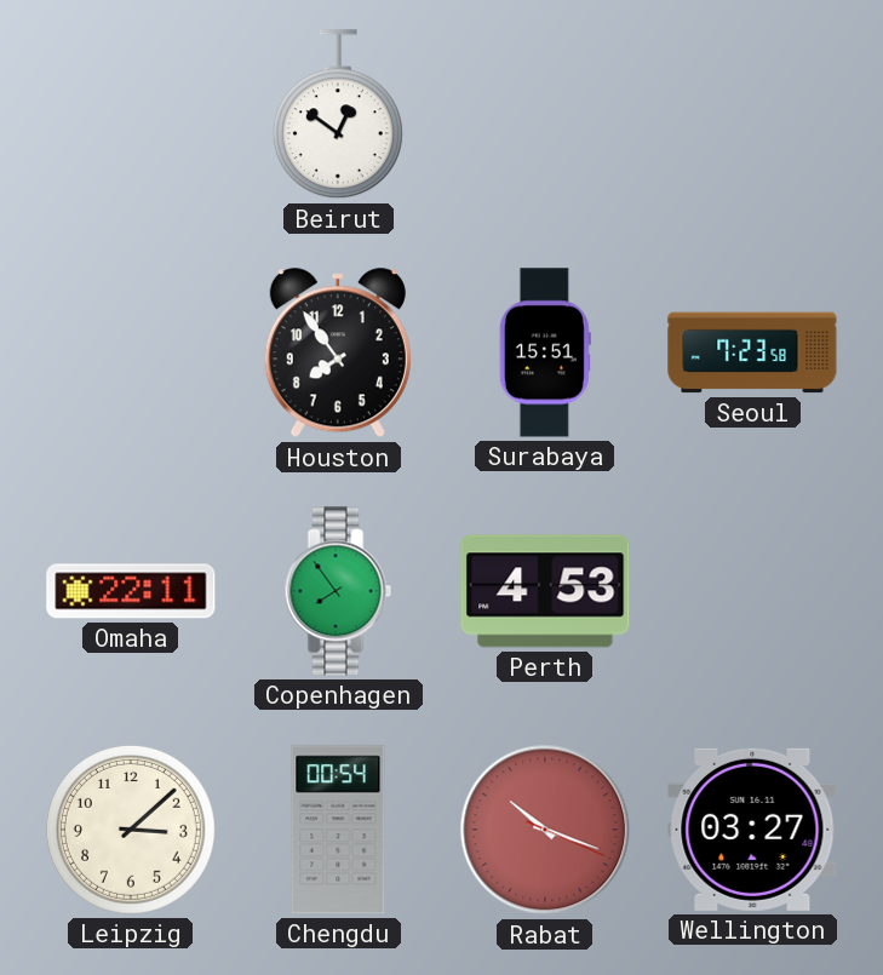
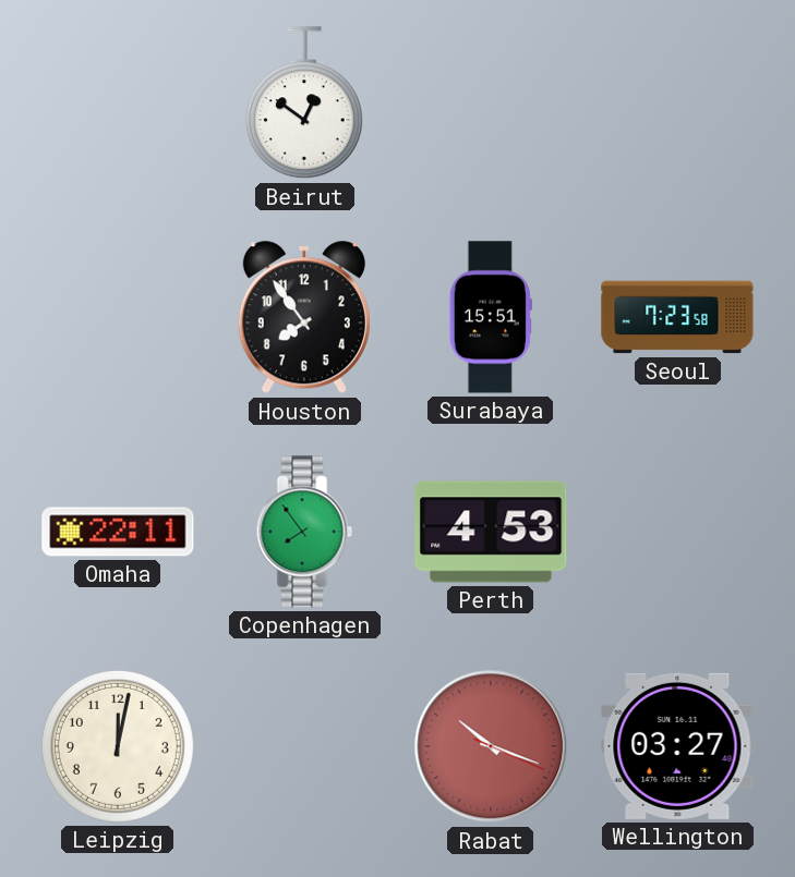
Leipzig: 3:08 -> 12:02 (118, 746)
Chengdu: 00:54 -> none (338, 830)
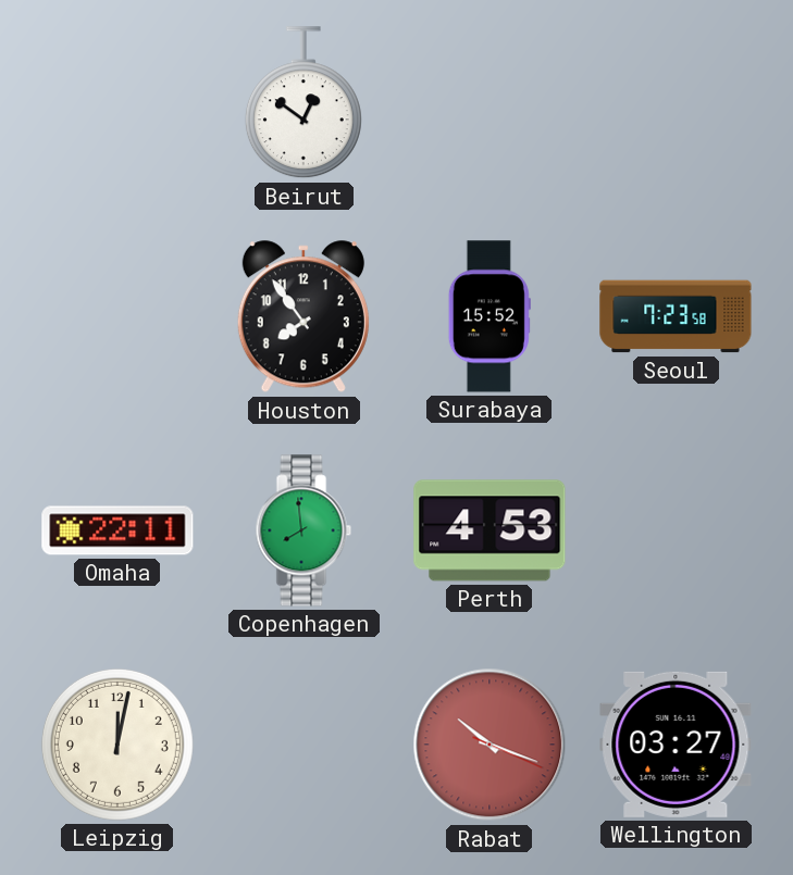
Surabaya: 15:51 -> 15:52 (490, 316)
Copenhagen: 7:54 -> 7:59 (303, 530)
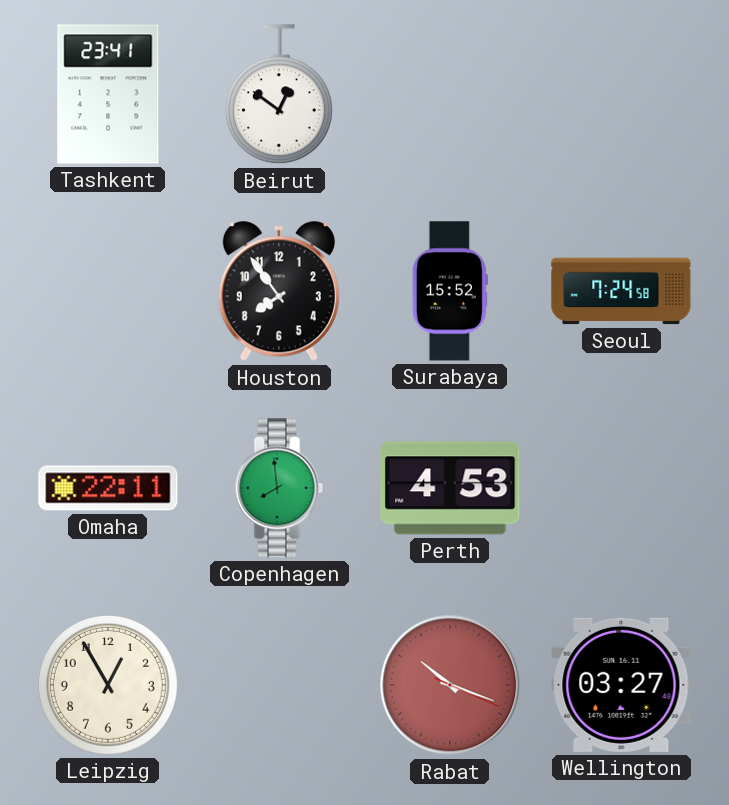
Tashkent: none -> 23:41 (108, 94)
Seoul: 7:23 -> 7:24 (621, 291)
Leipzig: 12:02 -> 12:55 (108, 685)
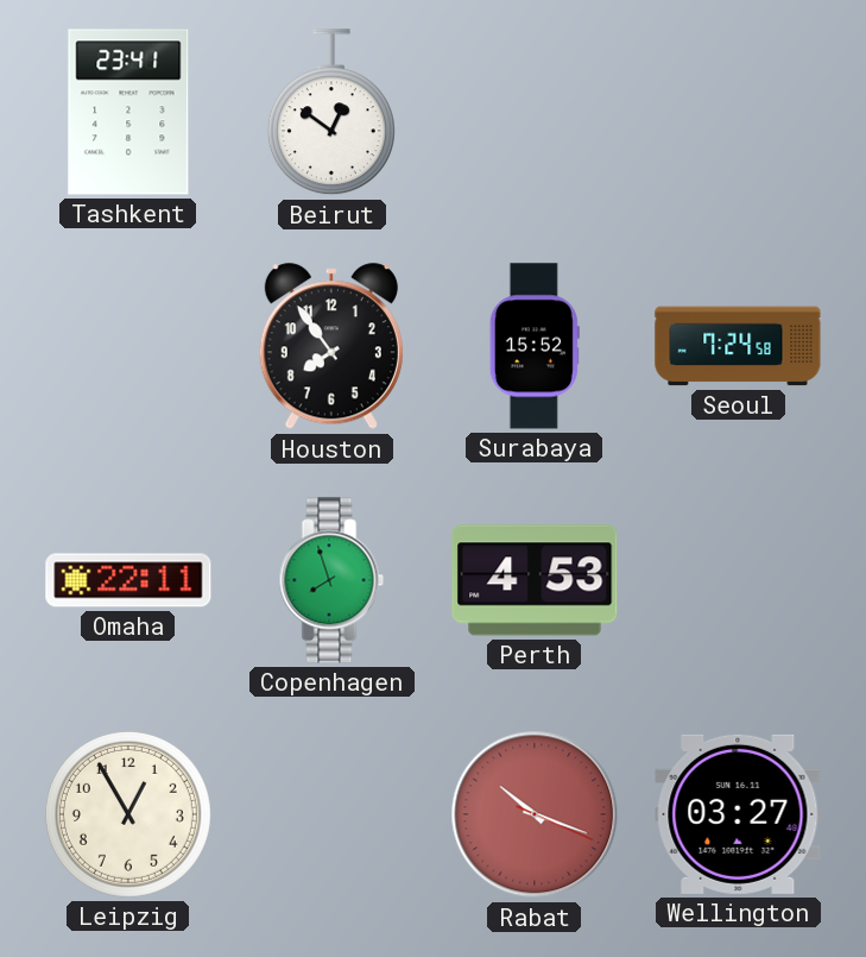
Copenhagen: 7:59 -> 7:57 (331, 580)
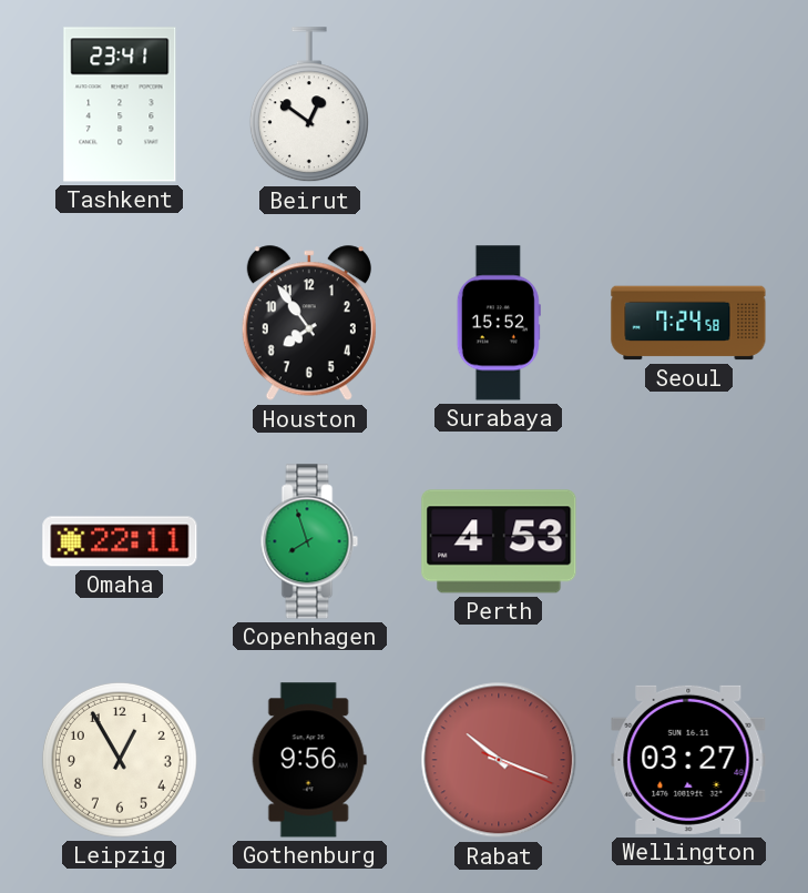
Gothenburg: none -> 9:56 (309, 760)
